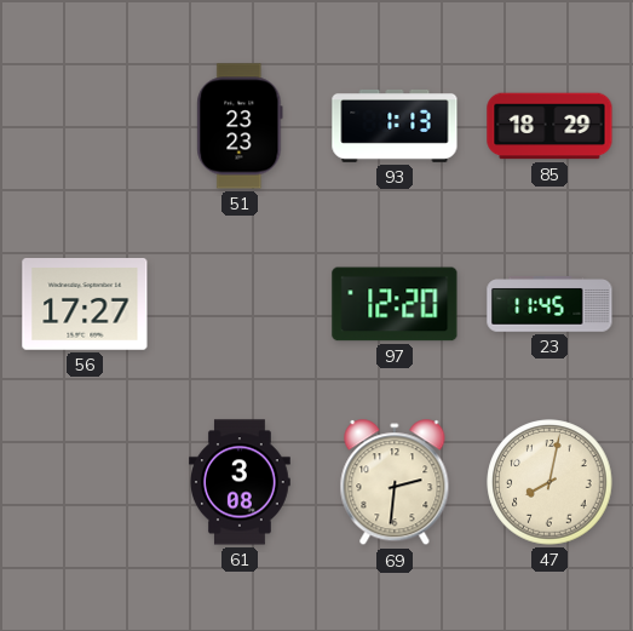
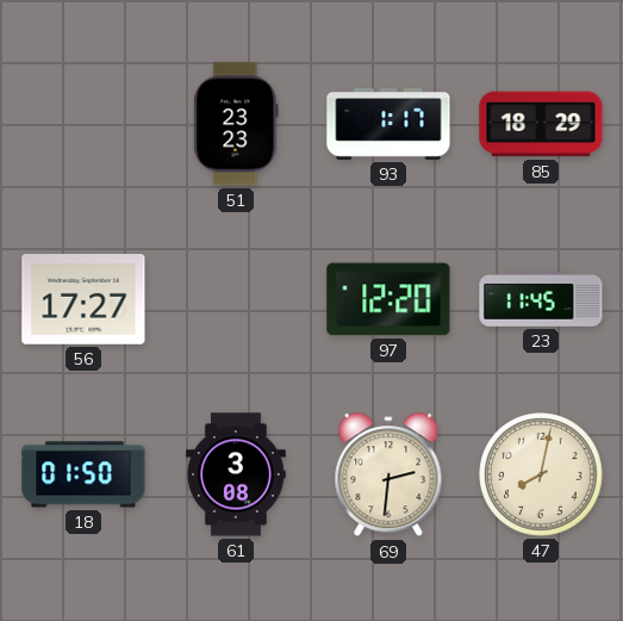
93: 1:13 -> 1:17 (388, 124)
18: none -> 01:50 (83, 474)
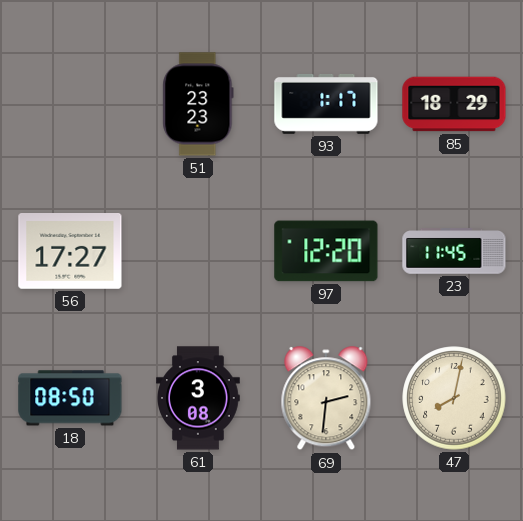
18: 01:50 -> 08:50 (70, 398)
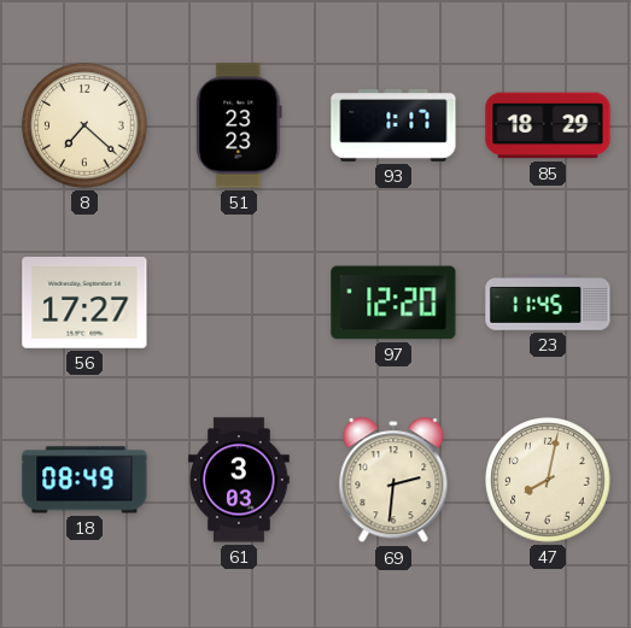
8: none -> 7:22 (84, 125)
18: 08:50 -> 08:49 (84, 480)
61: 3:08 -> 3:03 (240, 480)
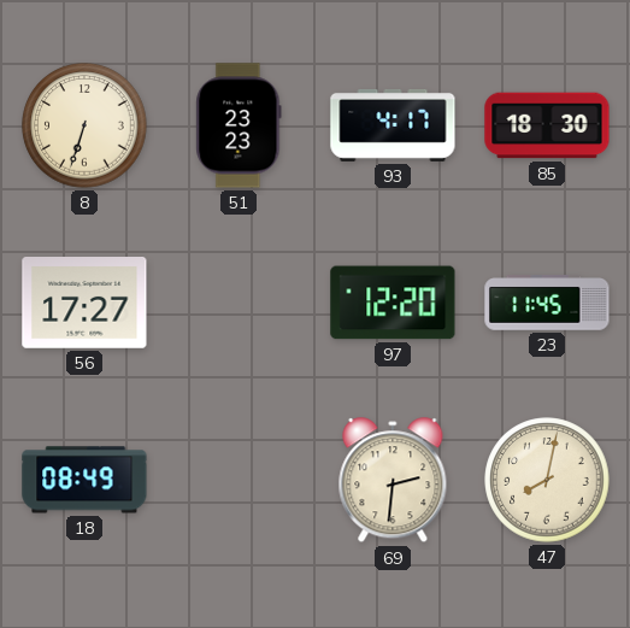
8: 7:22 -> 6:33 (84, 125)
93: 1:17 -> 4:17 (393, 125)
85: 18:29 -> 18:30 (547, 125)
61: 3:03 -> none (240, 480)
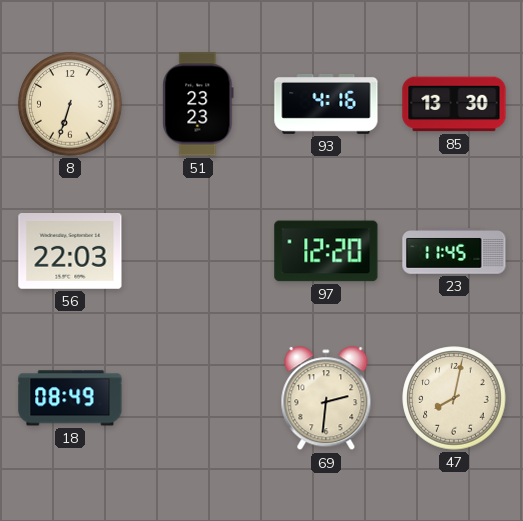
93: 4:17 -> 4:16 (326, 104)
85: 18:30 -> 13:30 (454, 104)
56: 17:27 -> 22:03 (70, 251)
